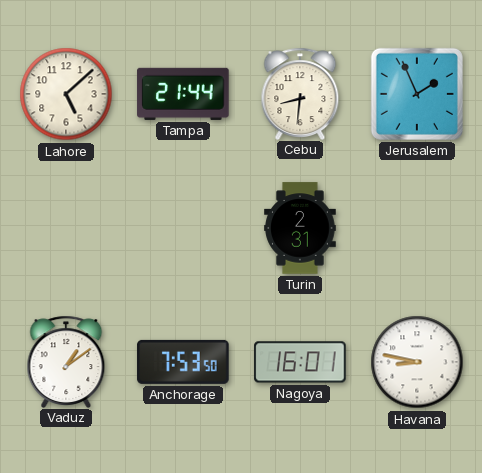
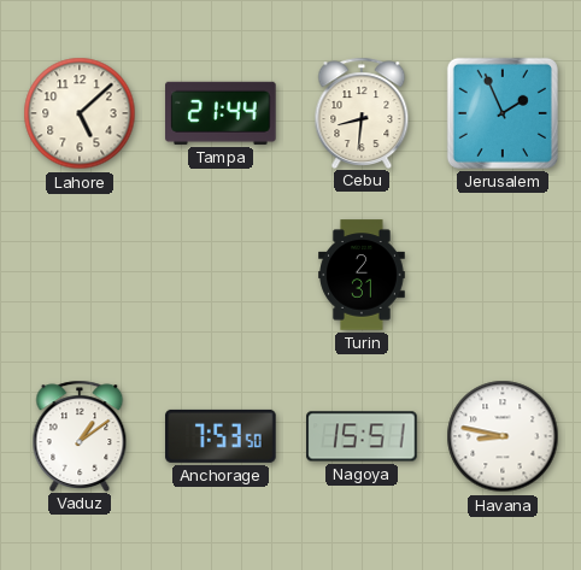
Nagoya: 16:01 -> 15:51 (362, 436)
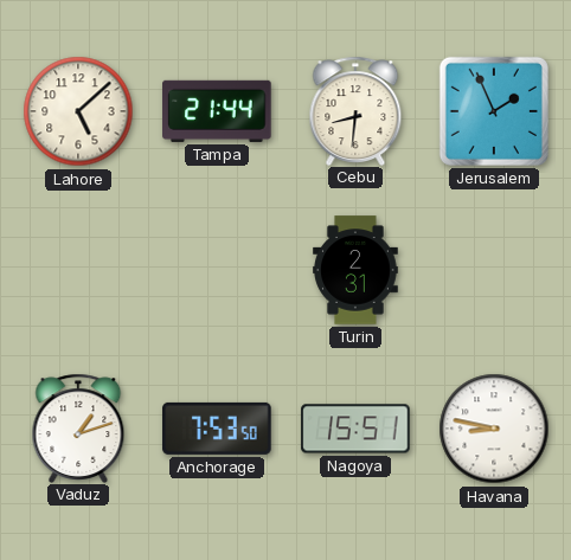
Vaduz: 1:09 -> 1:12 (78, 427)
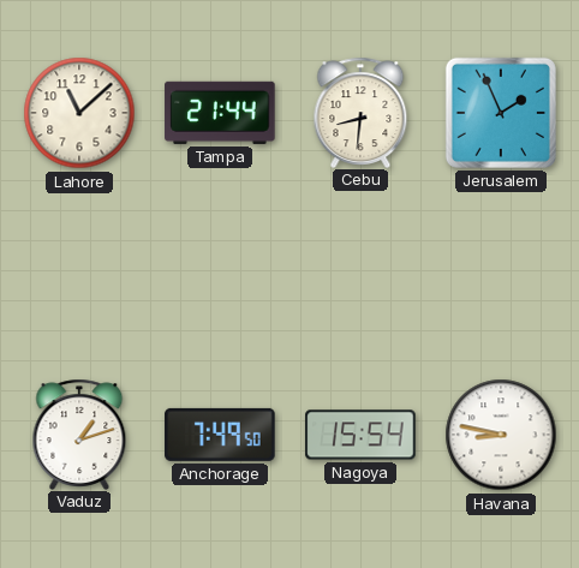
Lahore: 5:08 -> 11:08 (79, 113)
Turin: 2:31 -> none (355, 270)
Anchorage: 7:53 -> 7:49 (220, 435)
Nagoya: 15:51 -> 15:54 (360, 435)
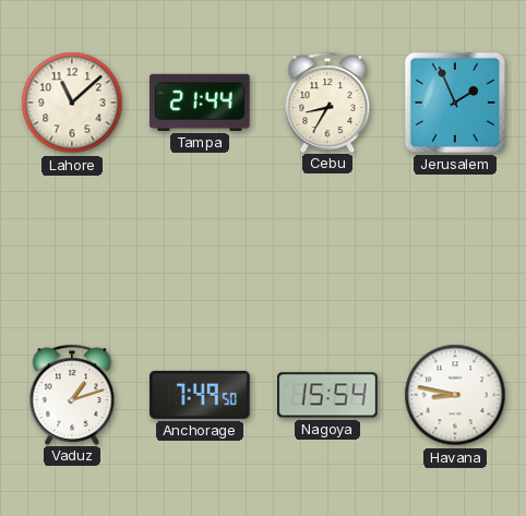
Cebu: 8:31 -> 8:35 (327, 101)
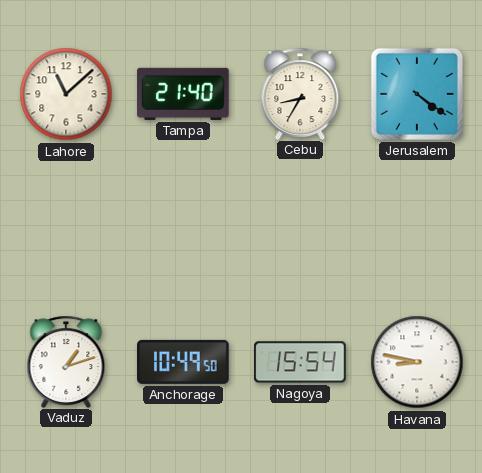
Tampa: 21:44 -> 21:40 (183, 94)
Jerusalem: 1:56 -> 4:21 (417, 94)
Anchorage: 7:49 -> 10:49 (183, 362)
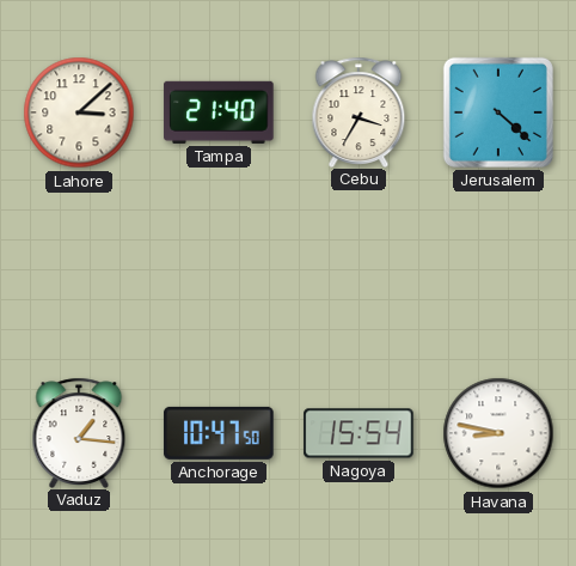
Lahore: 11:08 -> 3:08 (79, 112)
Cebu: 8:35 -> 3:35 (359, 111)
Jerusalem: 4:21 -> 4:22 (498, 112)
Vaduz: 1:12 -> 1:16 (79, 432)
Anchorage: 10:49 -> 10:47 (219, 433)
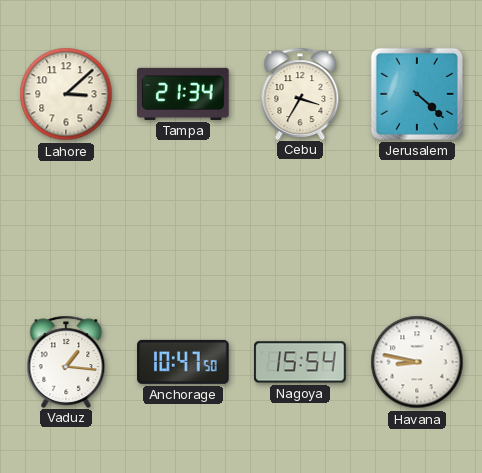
Tampa: 21:40 -> 21:34 (183, 94)
